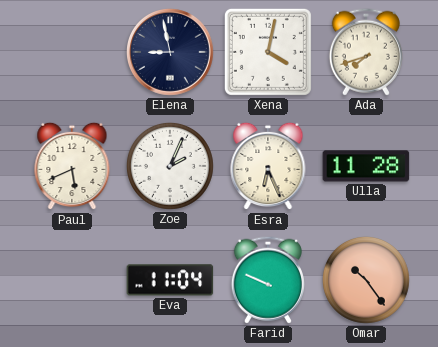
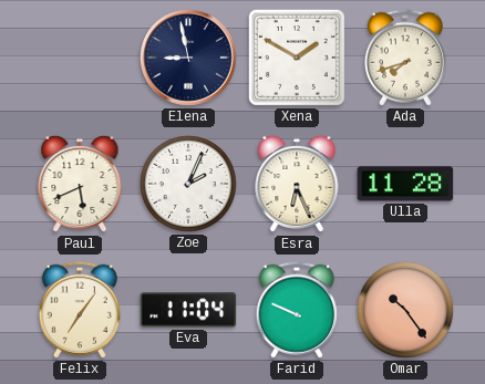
Xena: 4:02 -> 1:50 (297, 58)
Felix: none -> 7:06 (80, 310)
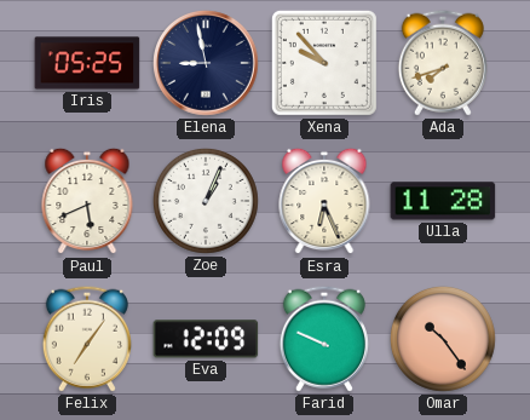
Iris: none -> 05:25 (87, 63)
Xena: 1:50 -> 9:53 (324, 63)
Zoe: 2:04 -> 1:04 (206, 201)
Eva: 11:04 -> 12:09 (206, 339)
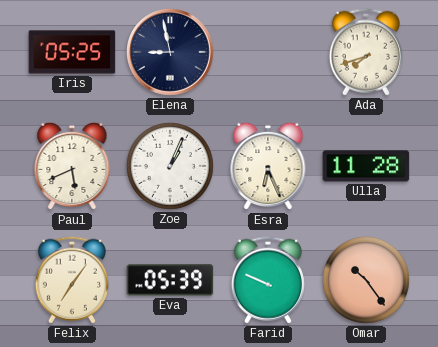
Xena: 9:53 -> none (324, 63)
Eva: 12:09 -> 05:39 (170, 280)
